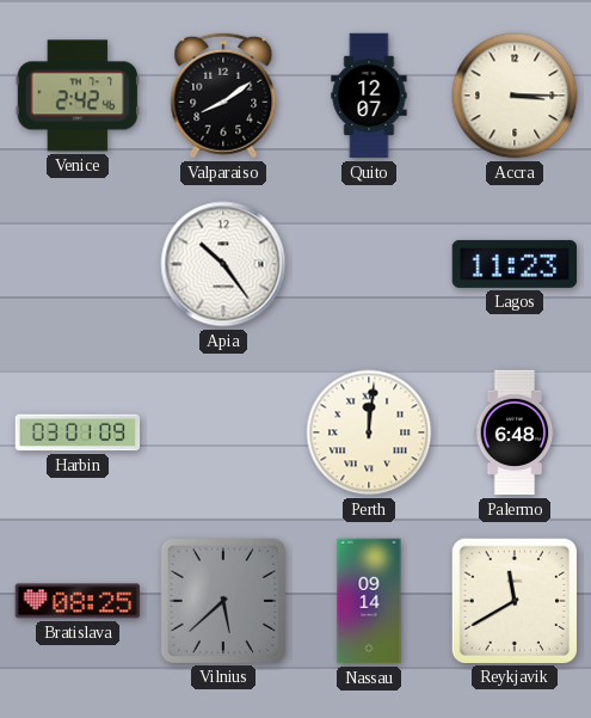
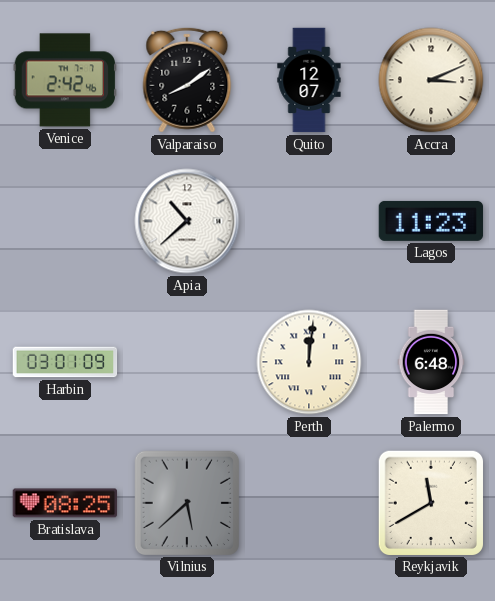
Accra: 3:15 -> 3:11 (431, 80)
Apia: 10:24 -> 10:38 (187, 221)
Nassau: 09:14 -> none (369, 601)
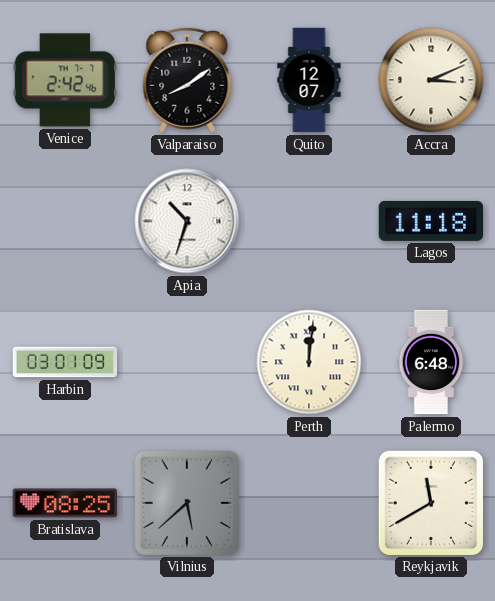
Apia: 10:38 -> 10:33 (187, 221)
Lagos: 11:23 -> 11:18 (431, 221)
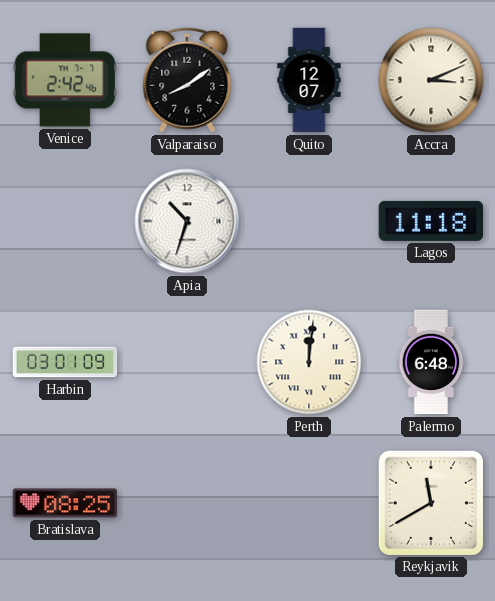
Vilnius: 5:38 -> none (186, 502)
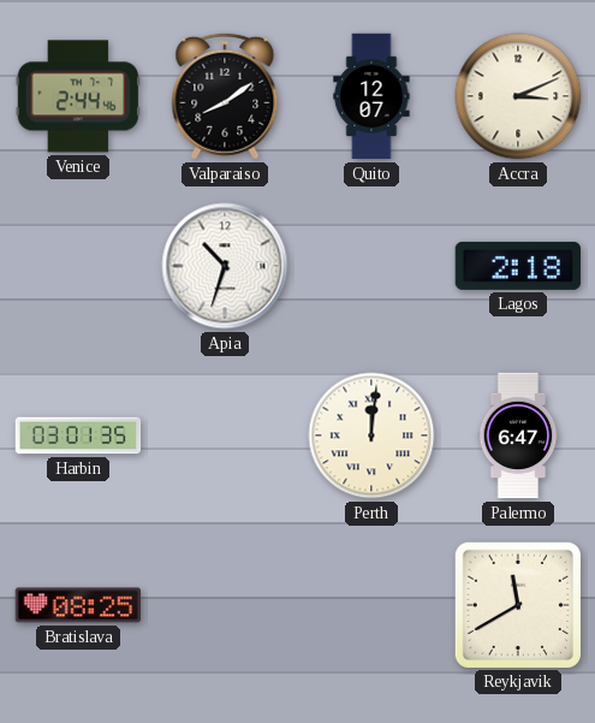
Venice: 2:42 -> 2:44 (77, 96)
Lagos: 11:18 -> 2:18 (518, 266)
Harbin: 03:01:09 -> 03:01:35 (78, 435)
Palermo: 6:48 -> 6:47 (518, 435)
